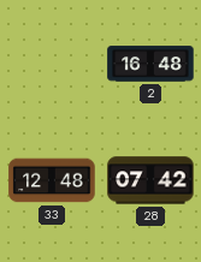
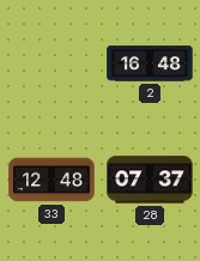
28: 07:42 -> 07:37 (150, 180)
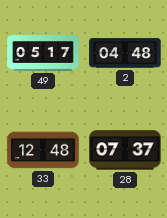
49: none -> 05:17 (43, 54)
2: 16:48 -> 04:48 (125, 53)
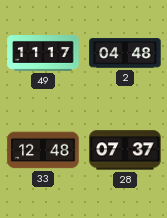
49: 05:17 -> 11:17 (43, 54)
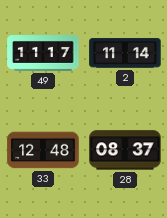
2: 04:48 -> 11:14 (125, 53)
28: 07:37 -> 08:37 (125, 150)
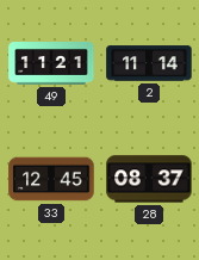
49: 11:17 -> 11:21 (51, 64)
33: 12:48 -> 12:45 (51, 179)
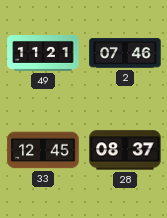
2: 11:14 -> 07:46 (125, 53)
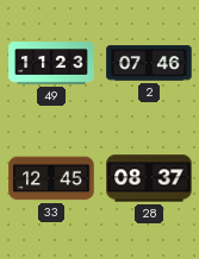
49: 11:21 -> 11:23 (51, 64)
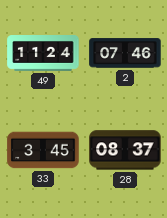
49: 11:23 -> 11:24 (43, 54)
33: 12:45 -> 3:45 (43, 150)
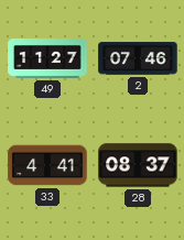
49: 11:24 -> 11:27 (47, 59)
33: 3:45 -> 4:41 (47, 165)
